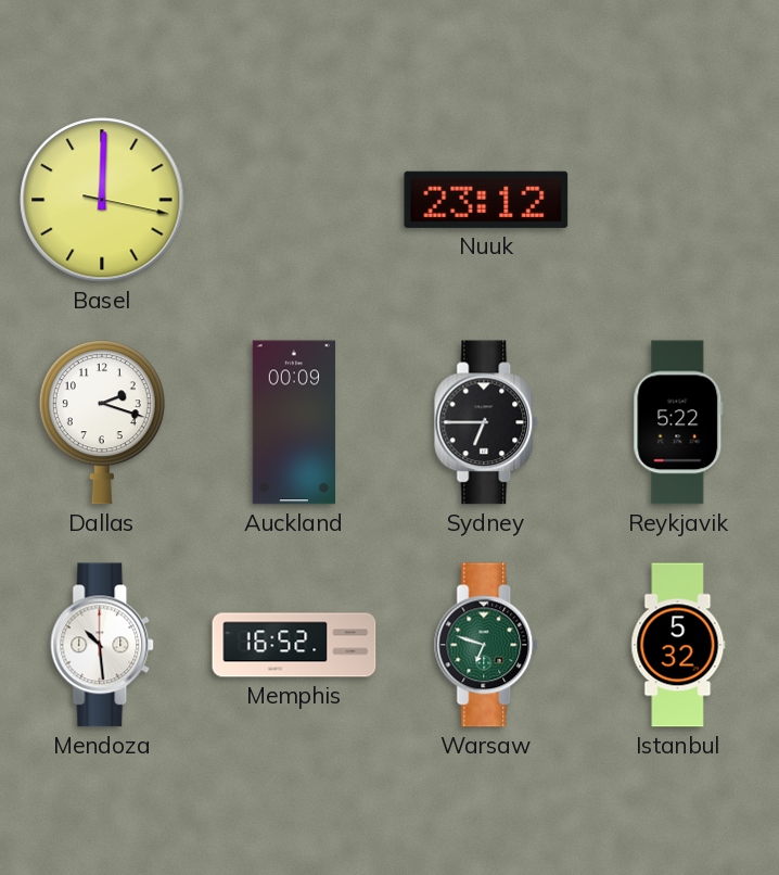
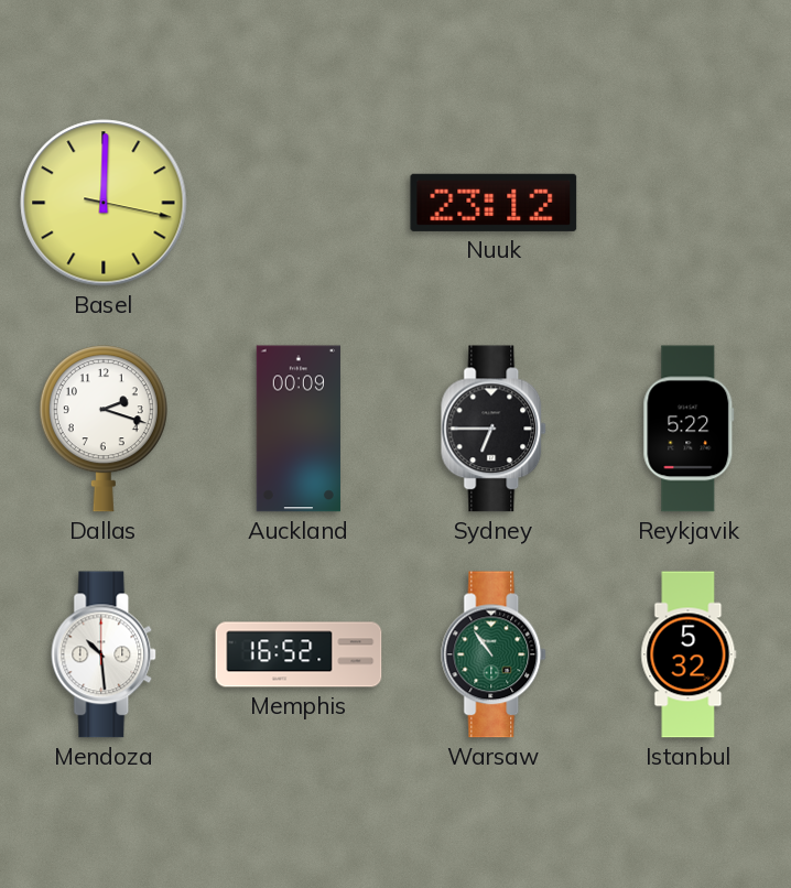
Warsaw: 6:48 -> 10:54 (495, 654)
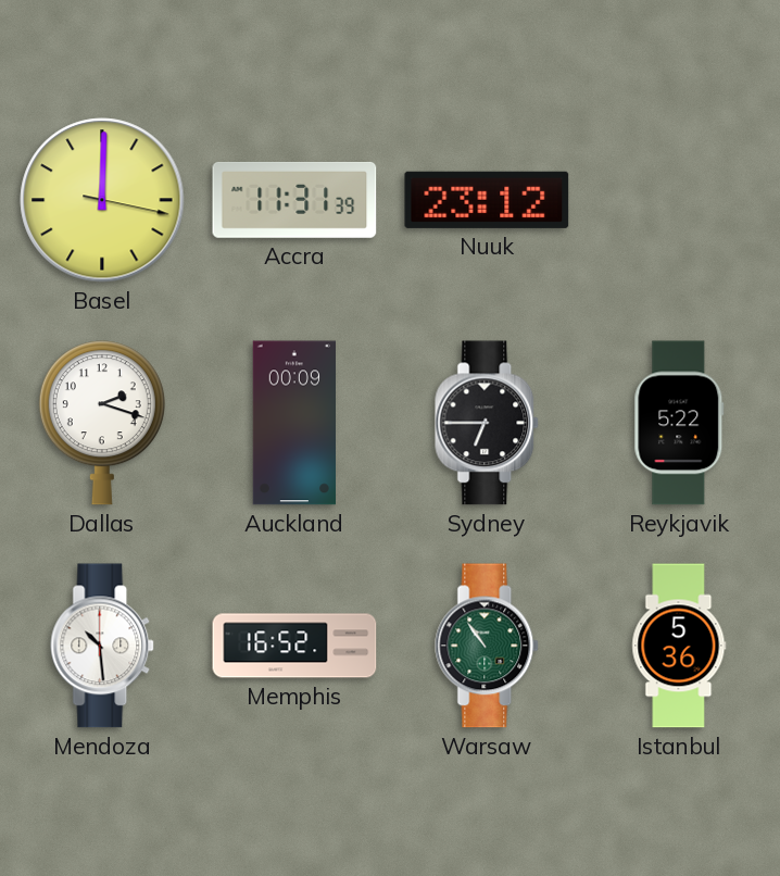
Accra: none -> 11:31 (294, 200)
Istanbul: 5:32 -> 5:36 (679, 646)
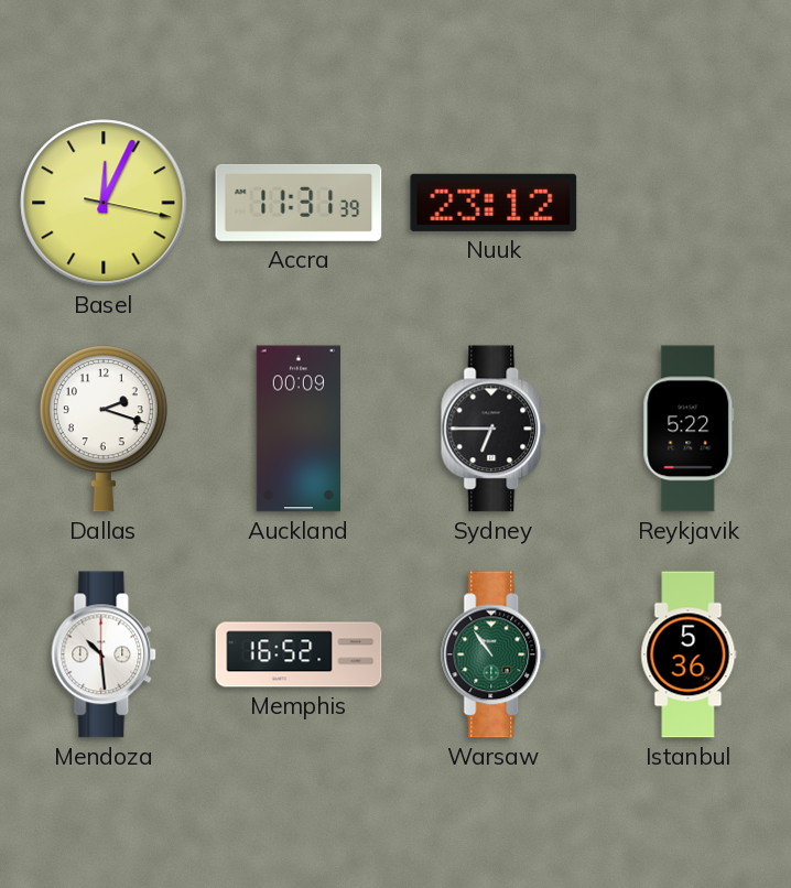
Basel: 12:00 -> 12:04 (104, 203)
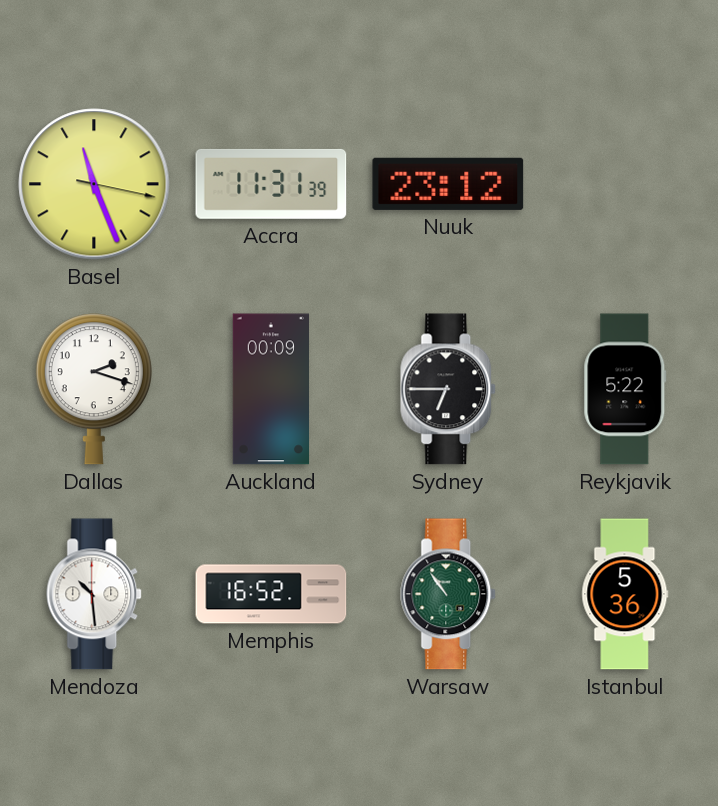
Basel: 12:04 -> 11:26 (94, 184)
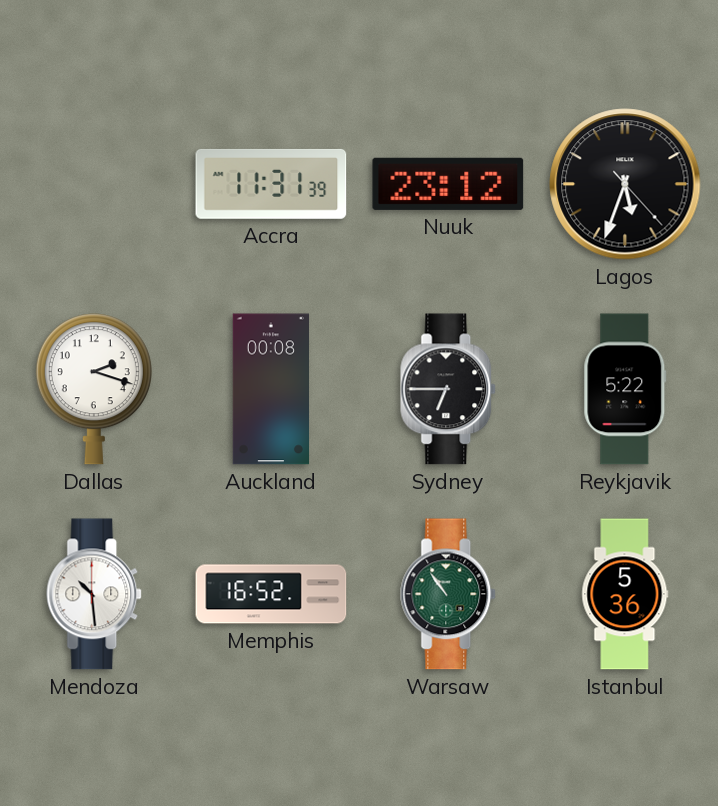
Basel: 11:26 -> none (94, 184)
Lagos: none -> 5:33 (625, 184)
Auckland: 00:09 -> 00:08 (270, 389)
